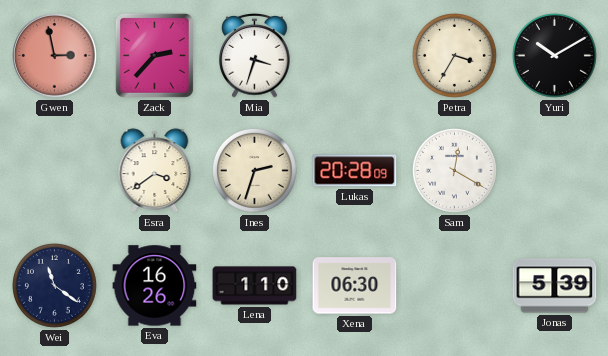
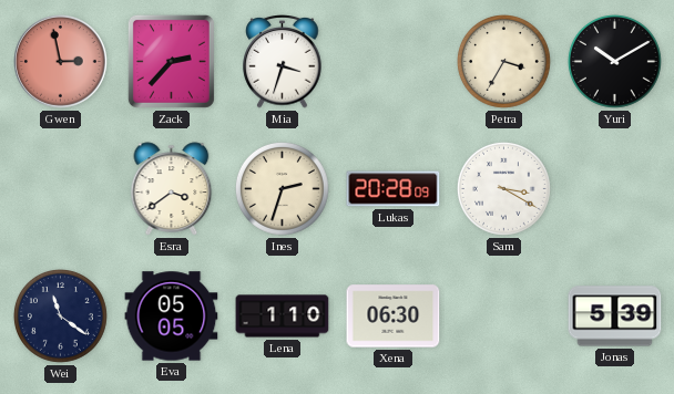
Sam: 12:20 -> 3:20 (503, 188)
Eva: 16:26 -> 05:05 (172, 317)
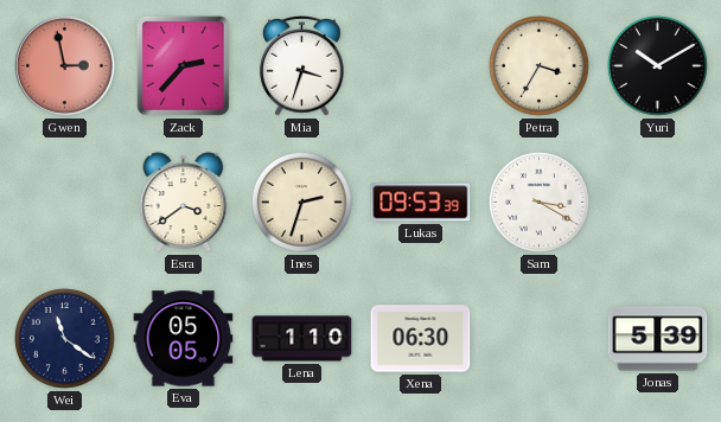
Lukas: 20:28 -> 09:53 (421, 203)
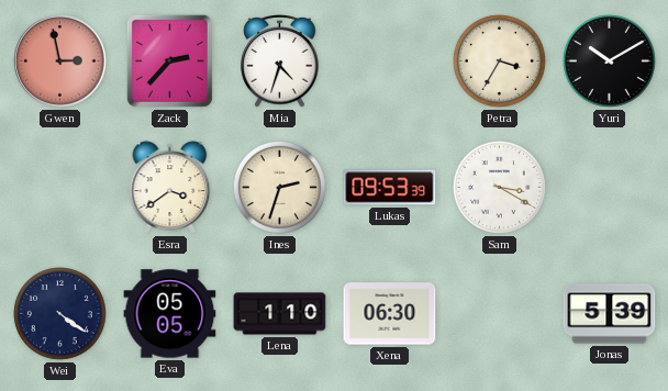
Mia: 3:33 -> 4:33 (280, 62)
Wei: 11:21 -> 4:21 (59, 313)
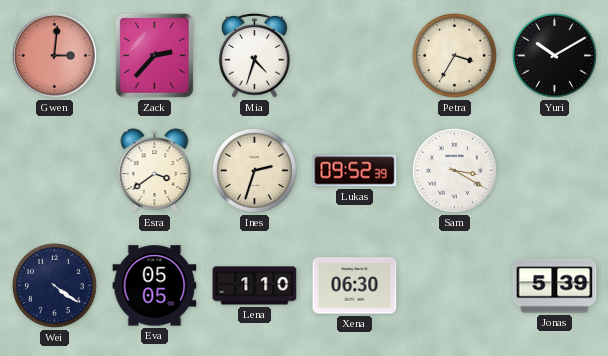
Gwen: 2:58 -> 3:01 (55, 56)
Lukas: 09:53 -> 09:52 (355, 171)
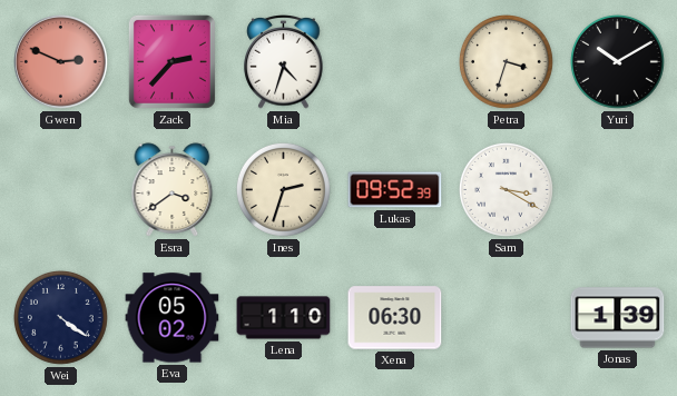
Gwen: 3:01 -> 2:49 (61, 62)
Petra: 3:35 -> 3:33 (506, 61)
Eva: 05:05 -> 05:02 (173, 318)
Jonas: 5:39 -> 1:39 (618, 318)
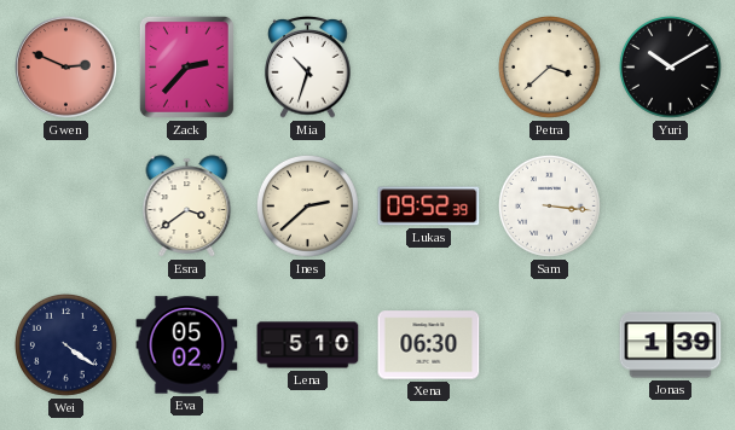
Mia: 4:33 -> 10:33 (308, 68)
Petra: 3:33 -> 3:38 (549, 66)
Ines: 2:33 -> 2:38 (307, 205)
Sam: 3:20 -> 3:16 (549, 205)
Lena: 1:10 -> 5:10 (308, 345)
